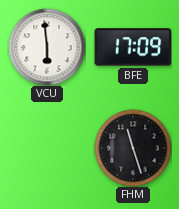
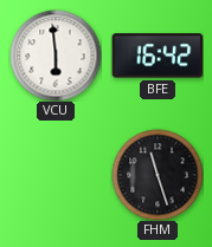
BFE: 17:09 -> 16:42 (158, 56)
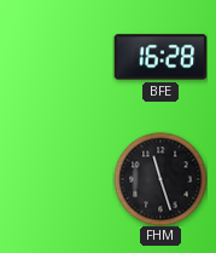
VCU: 5:59 -> none (56, 56)
BFE: 16:42 -> 16:28 (160, 57)
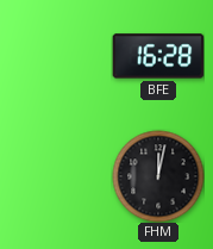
FHM: 11:27 -> 12:02 (158, 176)
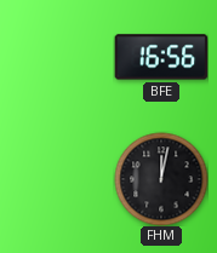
BFE: 16:28 -> 16:56 (161, 57)
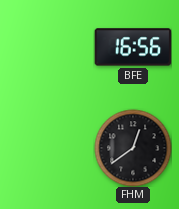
FHM: 12:02 -> 12:39 (133, 148)
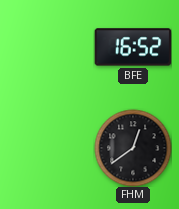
BFE: 16:56 -> 16:52 (133, 47)
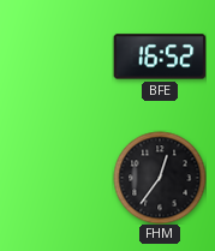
FHM: 12:39 -> 12:36 (160, 178)
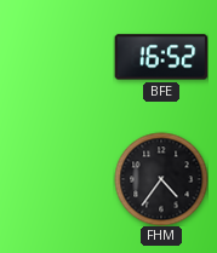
FHM: 12:36 -> 4:36 (161, 179)
